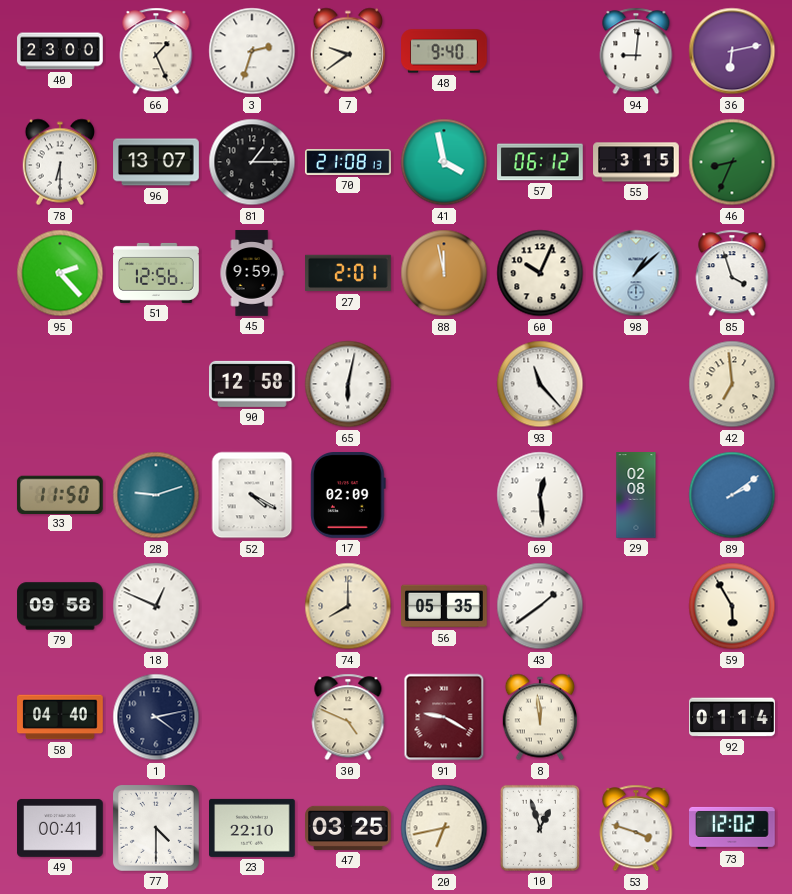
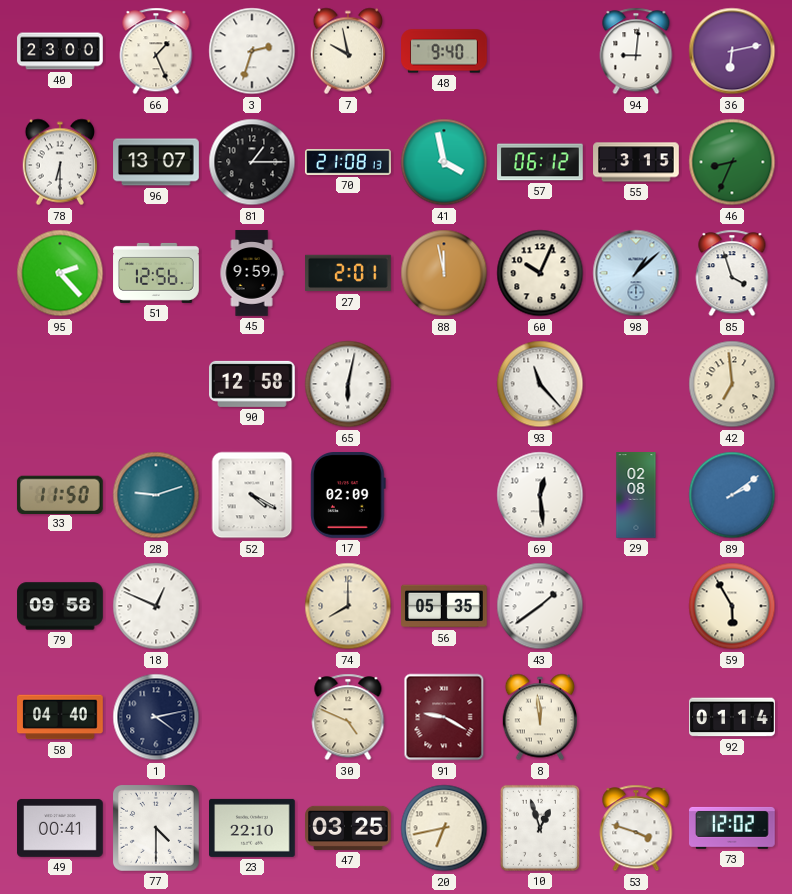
7: 9:39 -> 9:58 (347, 51)
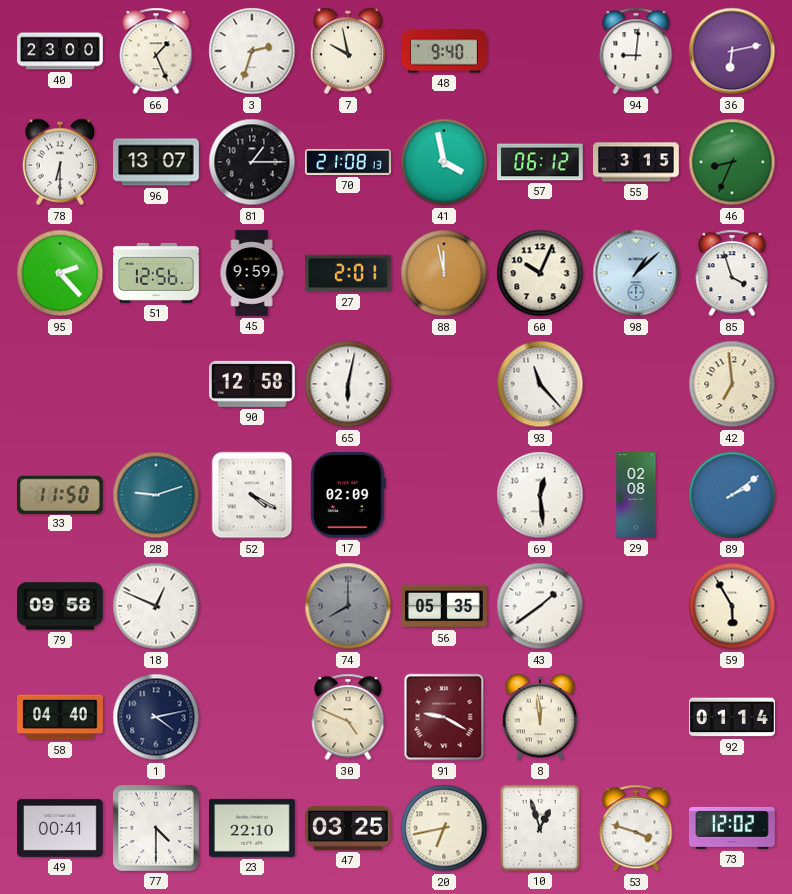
74 dial: cream -> grey (348, 606)
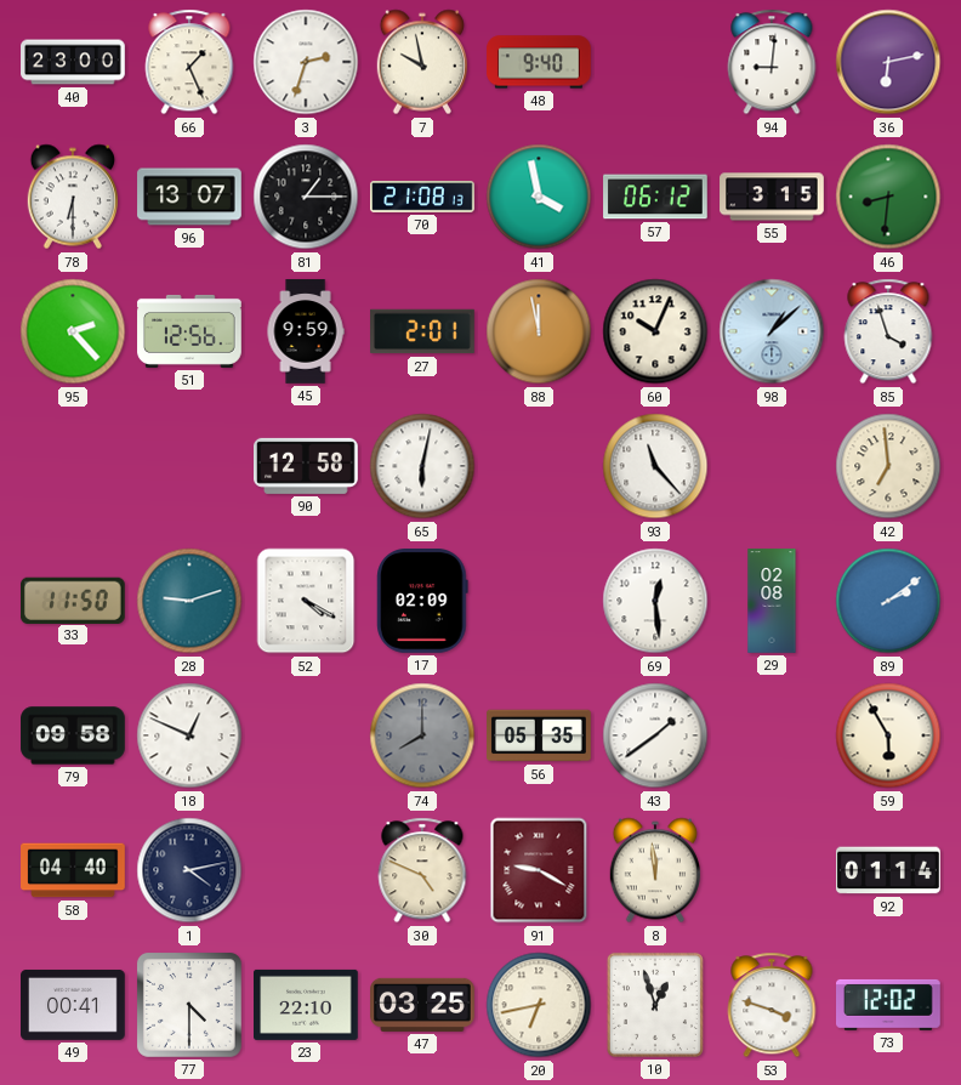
46: 8:34 -> 8:31 (888, 197)
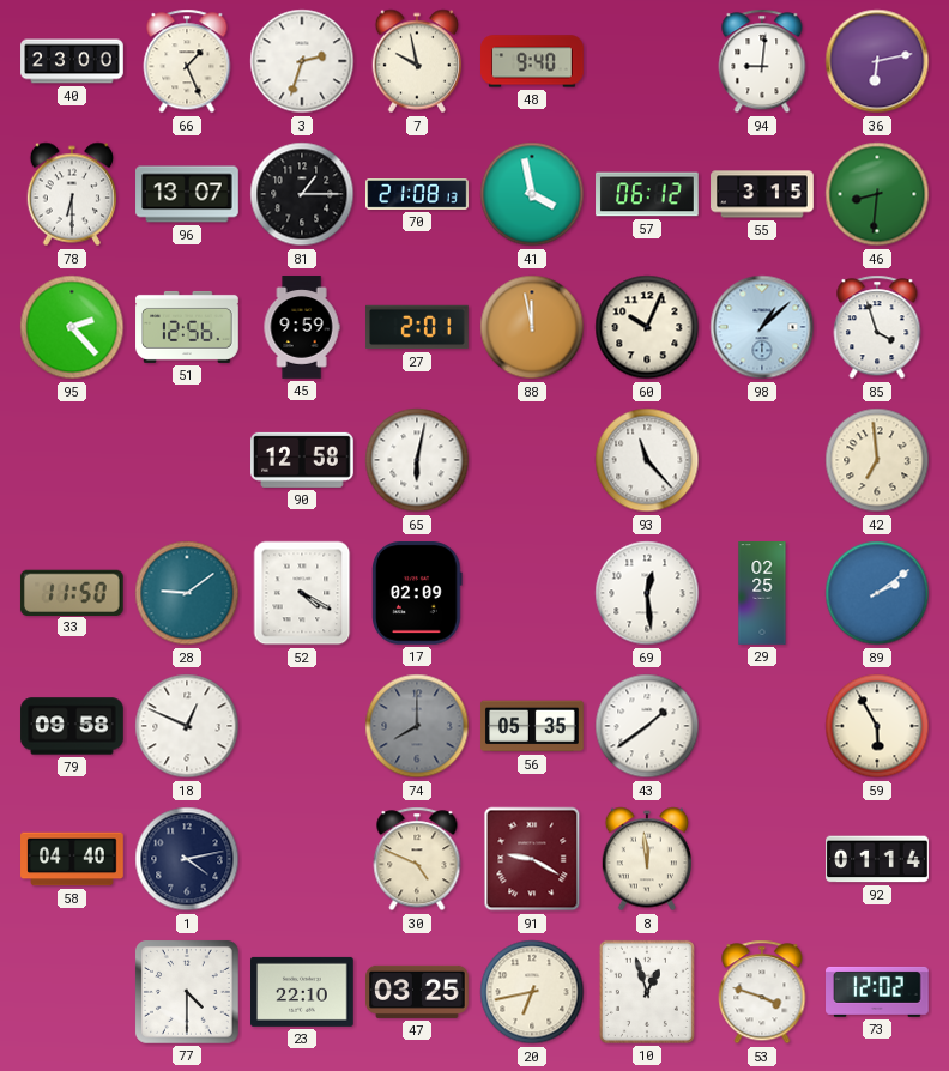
28: 9:12 -> 9:09 (187, 593)
29: 02:08 -> 02:25 (762, 593)
49: 00:41 -> none (74, 1005)
